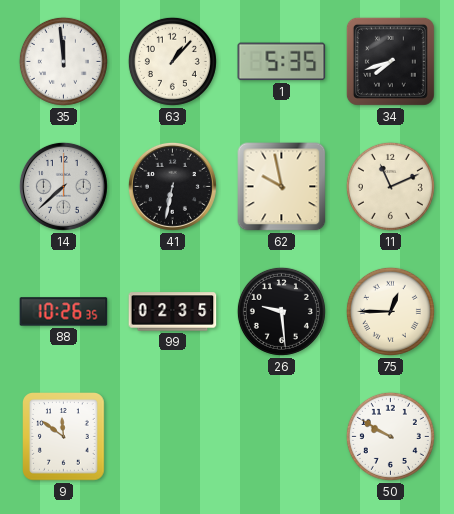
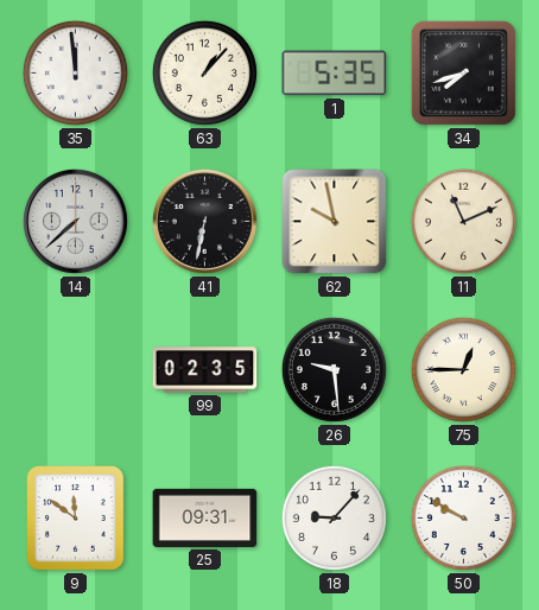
88: 10:26 -> none (64, 312)
25: none -> 09:31 (205, 517)
18: none -> 9:07 (334, 517)
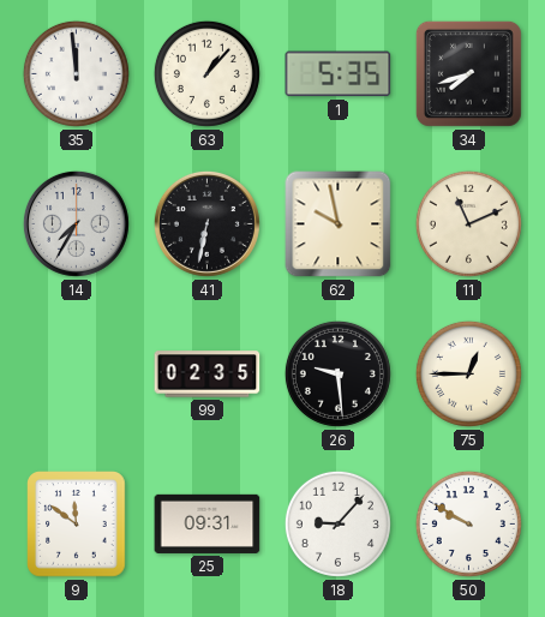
14: 7:38 -> 7:35 (76, 223)
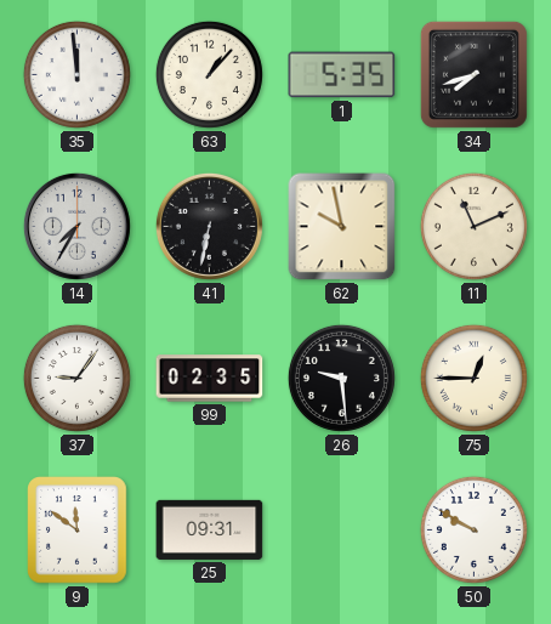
37: none -> 9:06 (76, 378)
18: 9:07 -> none (337, 523)
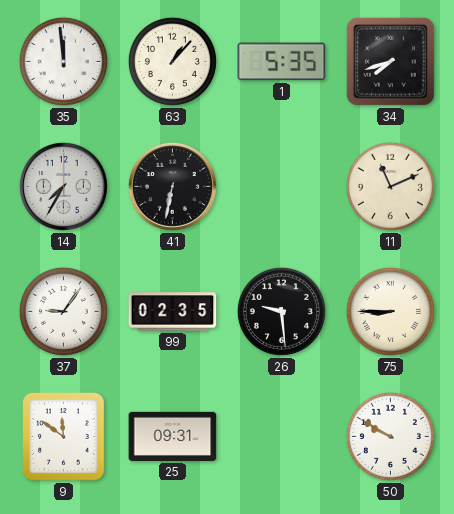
62: 9:58 -> none (342, 227)
75: 12:45 -> 8:45 (390, 311)
